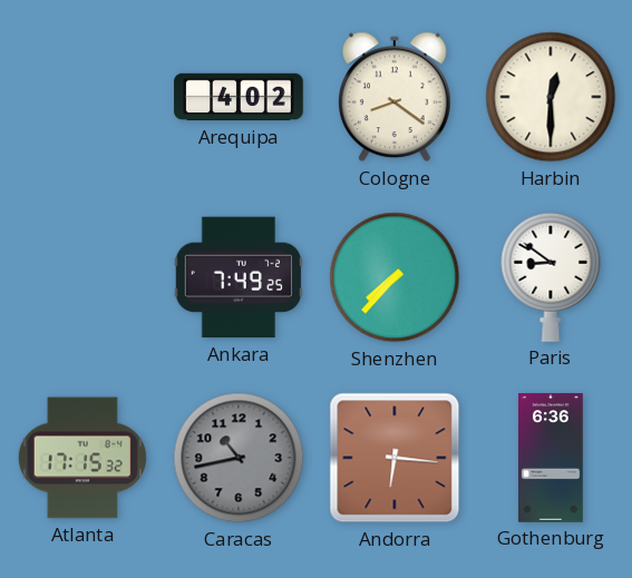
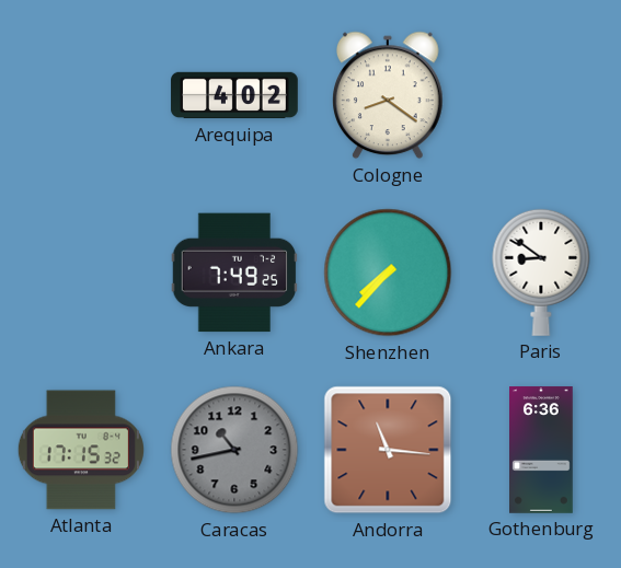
Harbin: 12:30 -> none (551, 97)
Andorra: 6:16 -> 11:16 (388, 450)
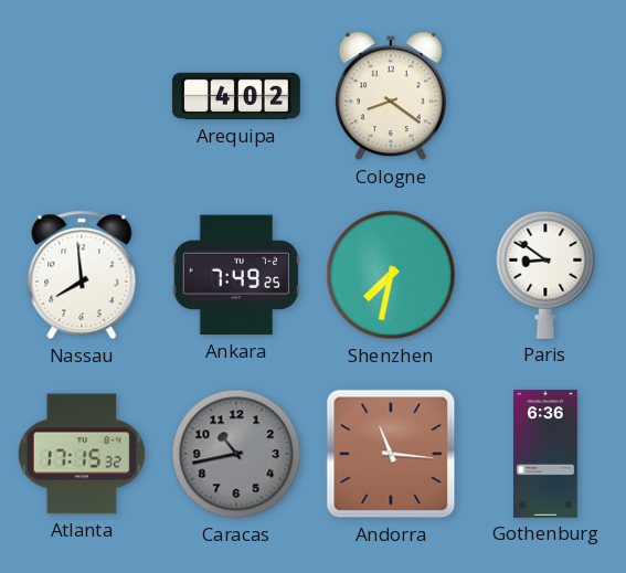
Nassau: none -> 7:59 (82, 275)
Shenzhen: 7:37 -> 7:32 (391, 275)
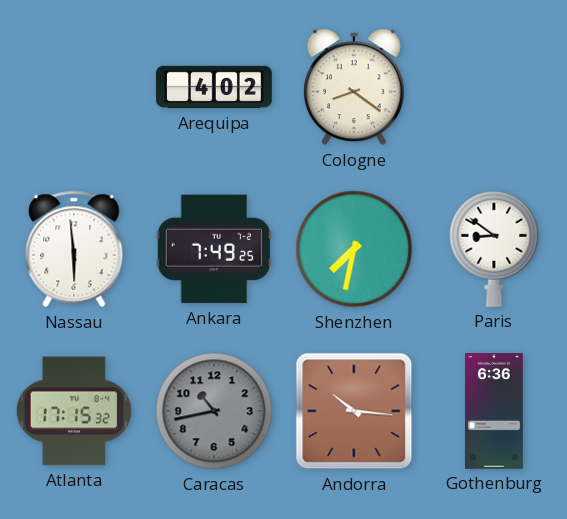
Nassau: 7:59 -> 5:59 (74, 249)
Andorra: 11:16 -> 10:16 (354, 411)
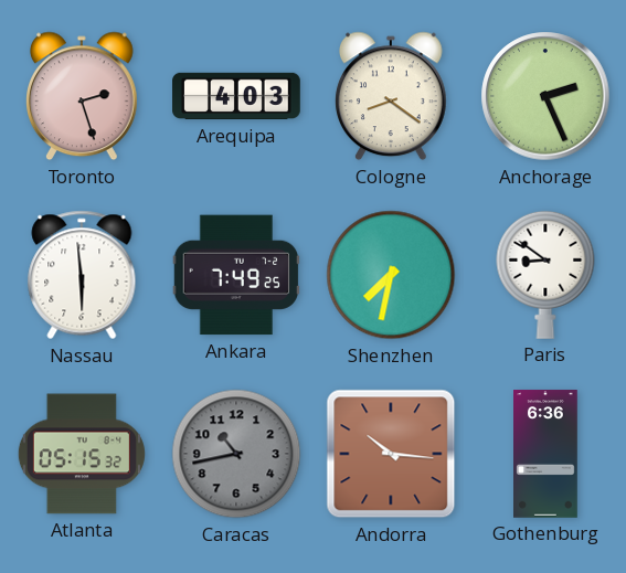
Toronto: none -> 2:27 (83, 96)
Arequipa: 4:02 -> 4:03 (236, 96)
Anchorage: none -> 2:26 (545, 96)
Atlanta: 17:15 -> 05:15 (82, 454)
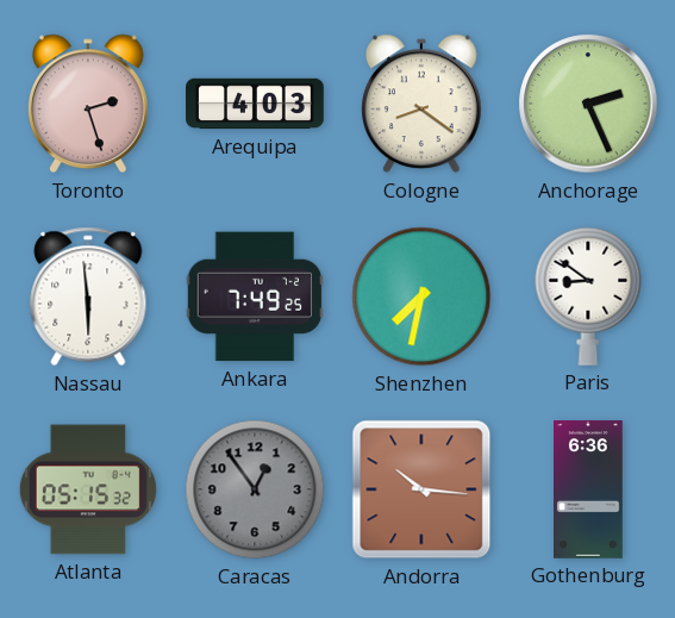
Caracas: 10:43 -> 12:54 (255, 489)
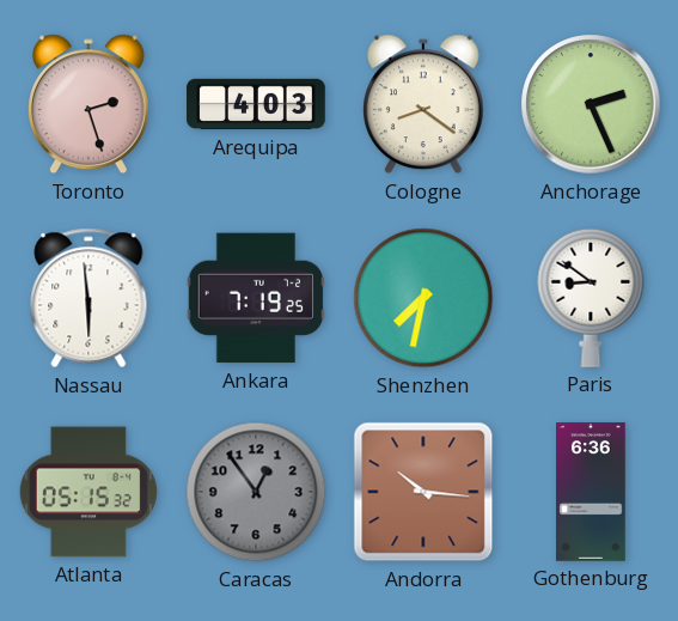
Ankara: 7:49 -> 7:19 (255, 298)
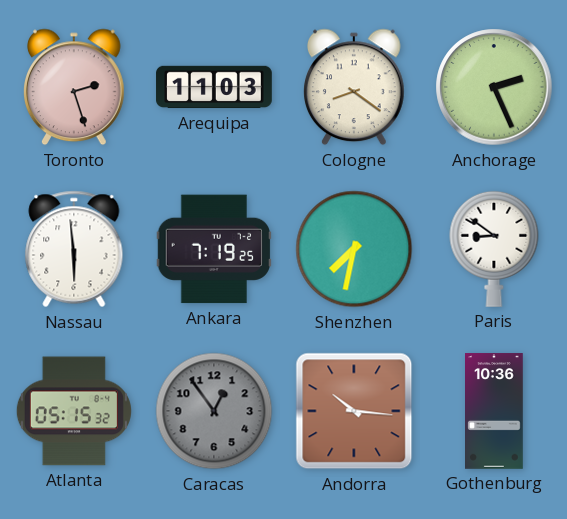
Arequipa: 4:03 -> 11:03 (214, 87)
Gothenburg: 6:36 -> 10:36 (494, 411)
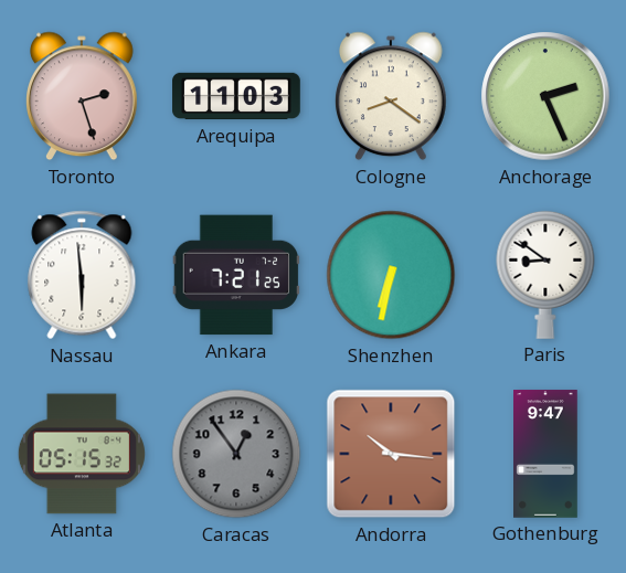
Ankara: 7:19 -> 7:21 (235, 275)
Shenzhen: 7:32 -> 6:32 (391, 275)
Gothenburg: 10:36 -> 9:47 (545, 454)
